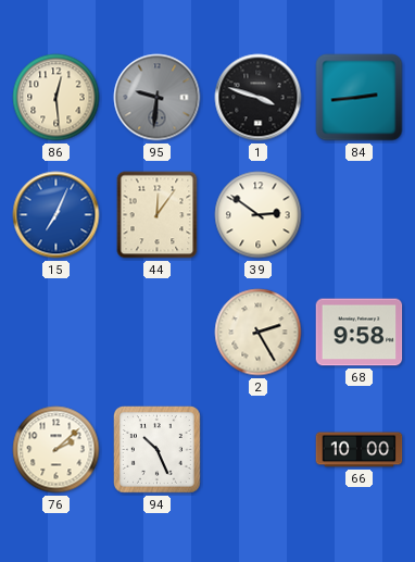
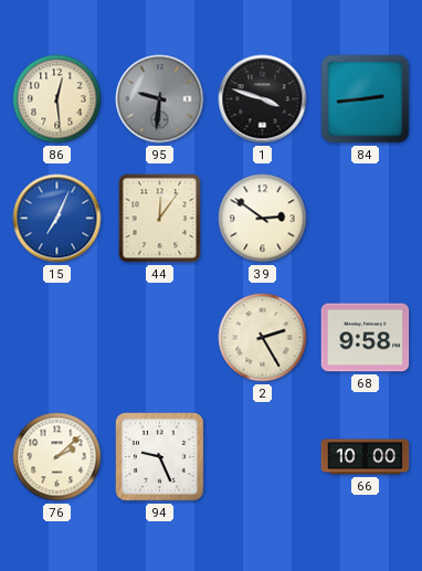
94: 10:26 -> 9:26 (160, 457)
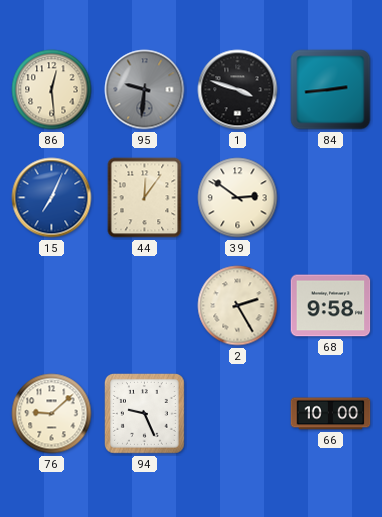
76: 2:08 -> 9:08 (52, 414)
